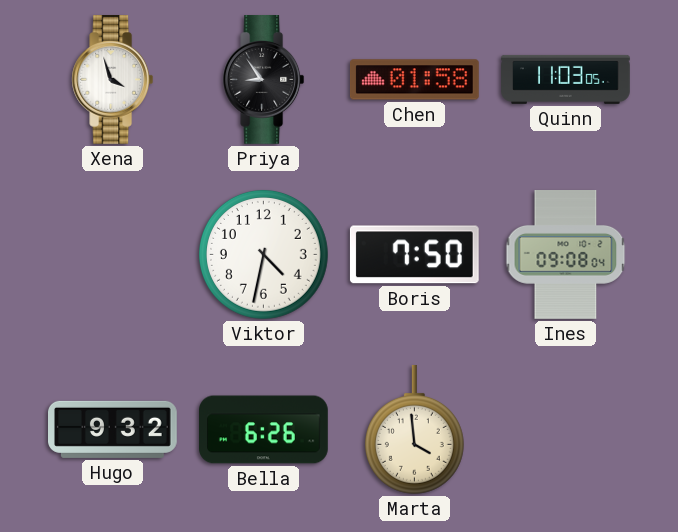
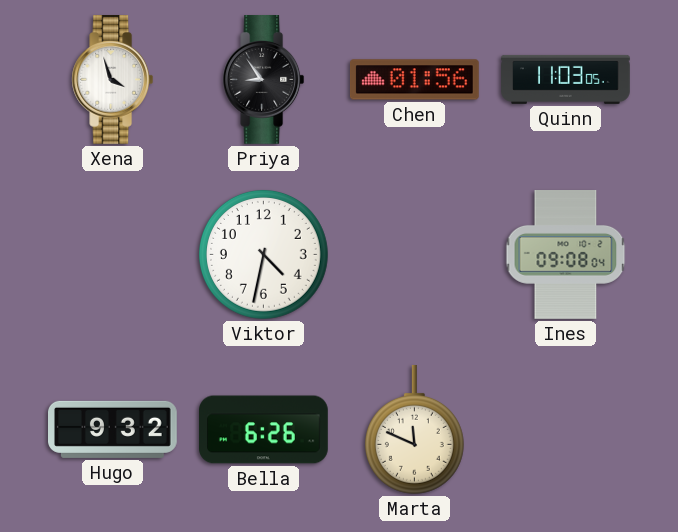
Chen: 01:58 -> 01:56 (414, 80)
Boris: 7:50 -> none (414, 255)
Marta: 3:59 -> 11:49 (414, 429)
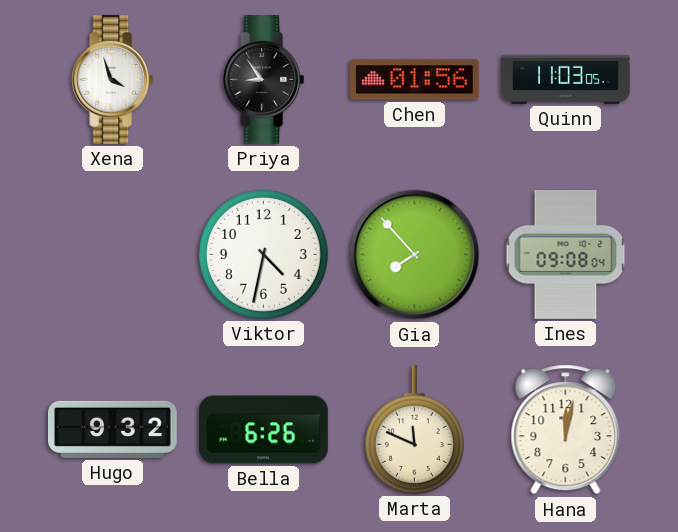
Gia: none -> 7:53 (415, 255)
Hana: none -> 12:02 (566, 430)
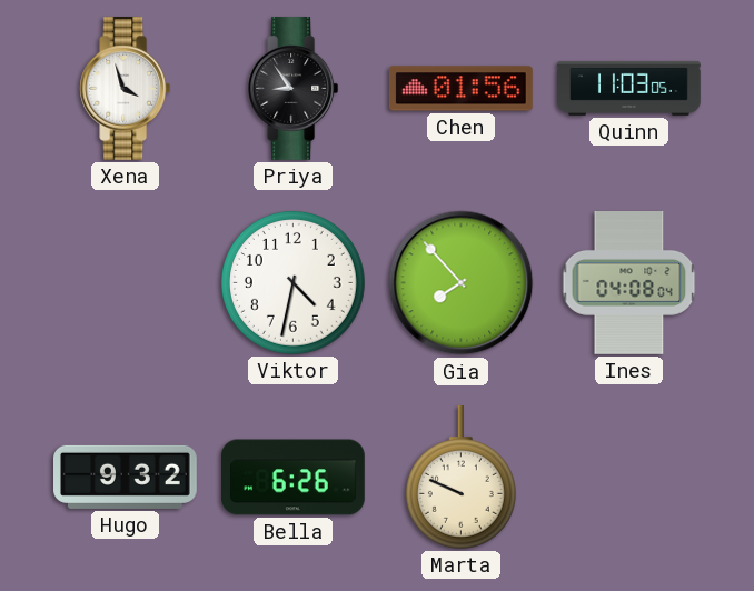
Ines: 09:08 -> 04:08 (629, 283)
Marta: 11:49 -> 9:49 (460, 477)
Hana: 12:02 -> none (566, 430)
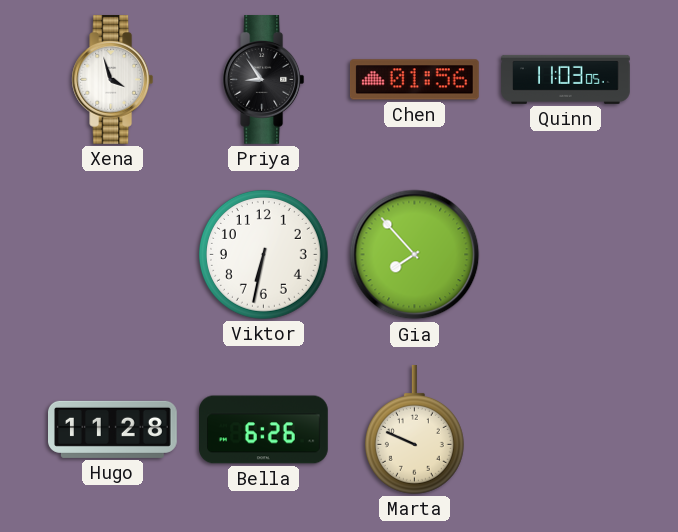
Viktor: 4:32 -> 6:32 (263, 254)
Ines: 04:08 -> none (629, 283)
Hugo: 9:32 -> 11:28 (113, 429)
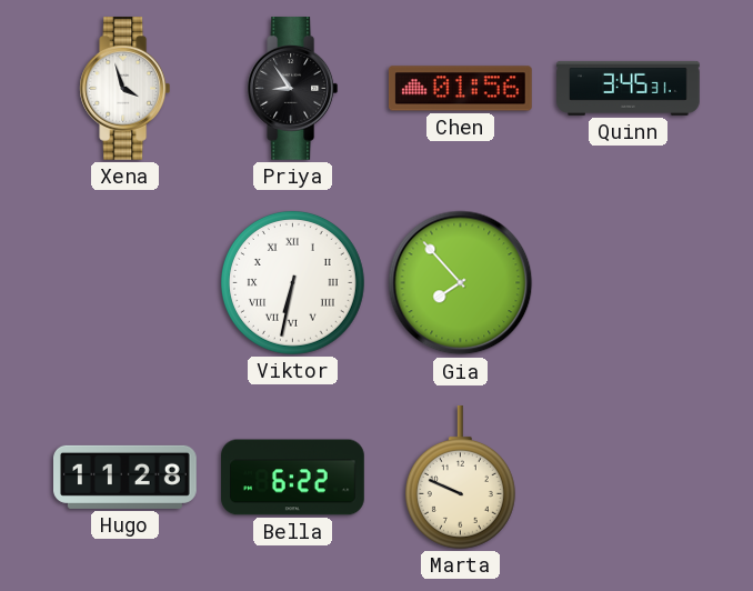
Quinn: 11:03 -> 3:45 (629, 88)
Viktor numerals: Arabic -> Roman (292, 282)
Bella: 6:26 -> 6:22 (293, 478)
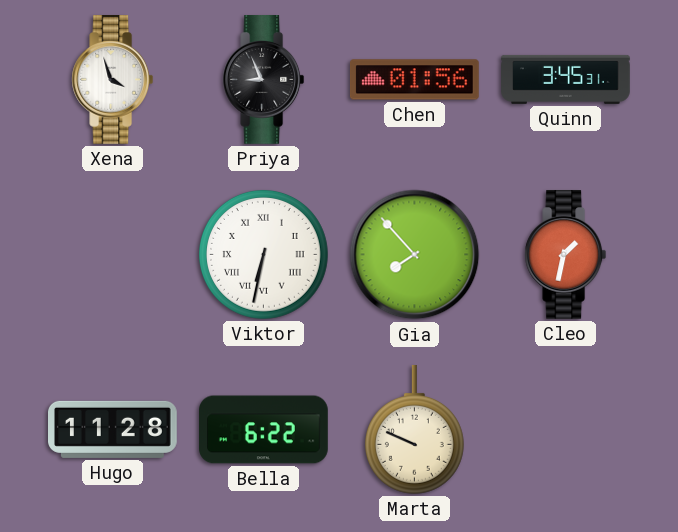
Priya: 8:54 -> 8:56 (264, 80)
Cleo: none -> 1:32 (566, 255)
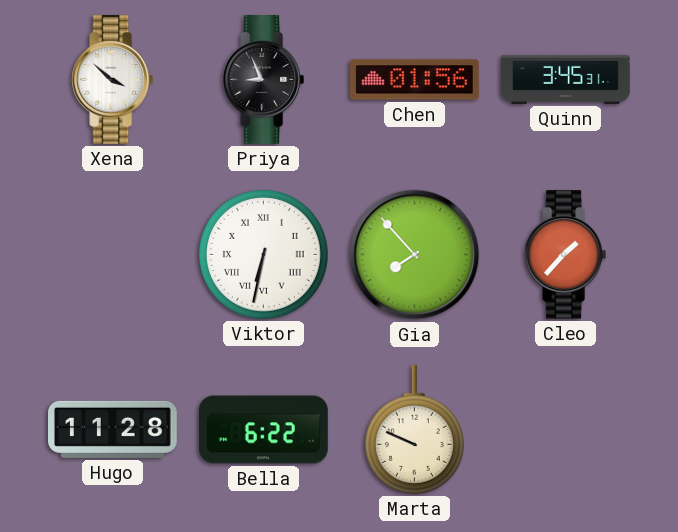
Xena: 3:57 -> 3:52 (113, 80)
Cleo: 1:32 -> 1:37 (566, 255)
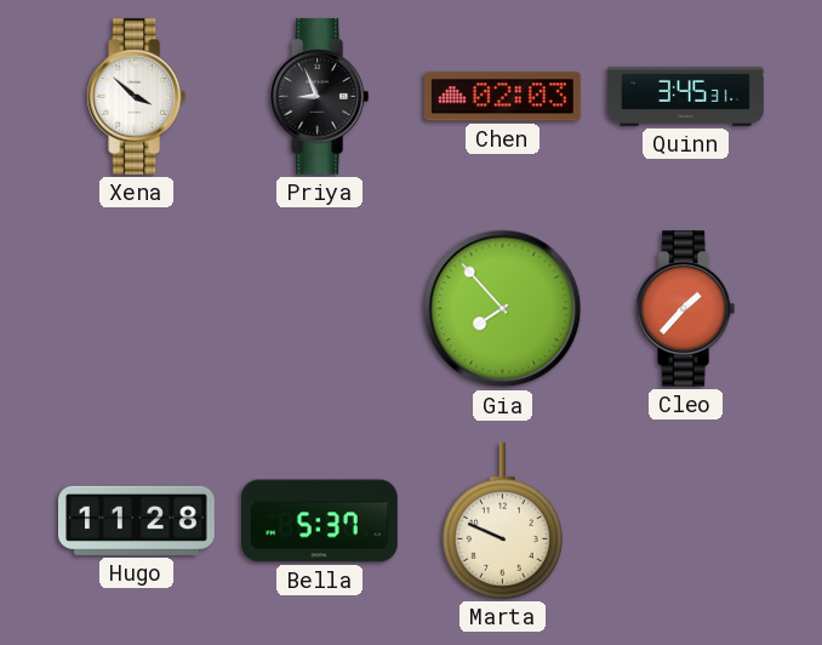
Chen: 01:56 -> 02:03 (502, 97)
Viktor: 6:32 -> none (263, 254)
Bella: 6:22 -> 5:37 (320, 521)
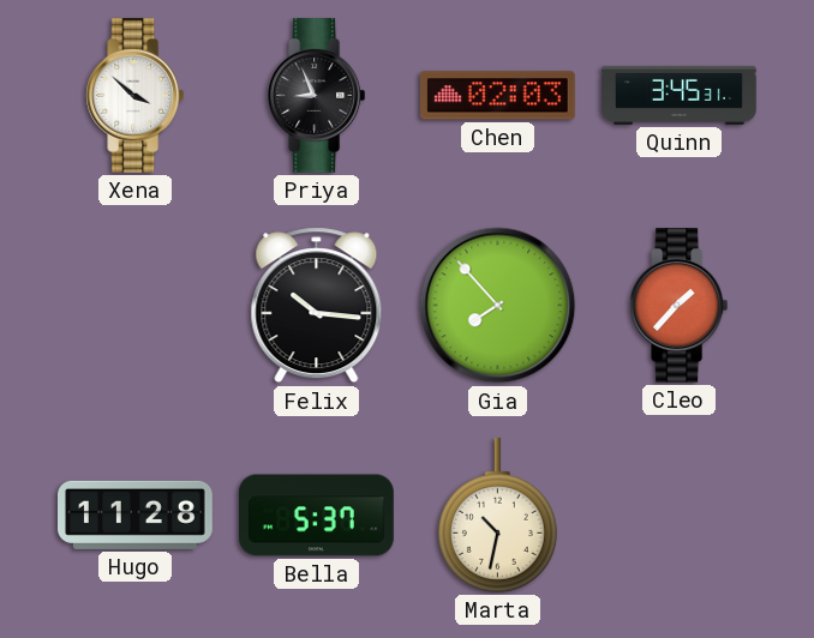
Felix: none -> 10:16 (317, 306)
Marta: 9:49 -> 10:32 (497, 514)
